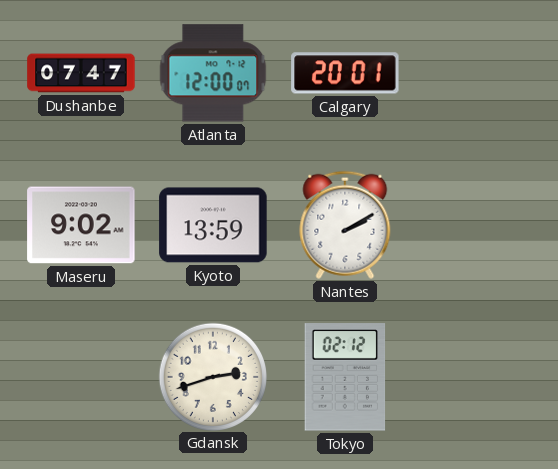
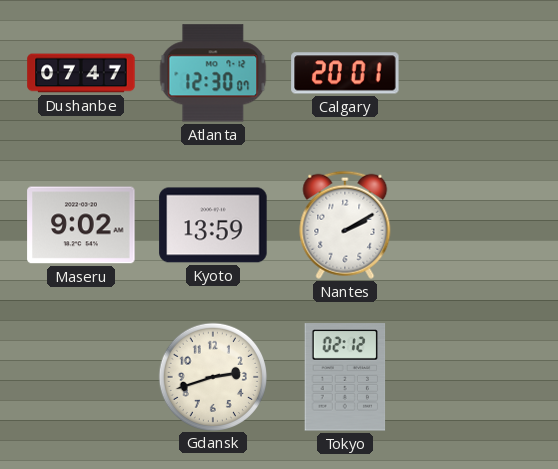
Atlanta: 12:00 -> 12:30 (213, 73)
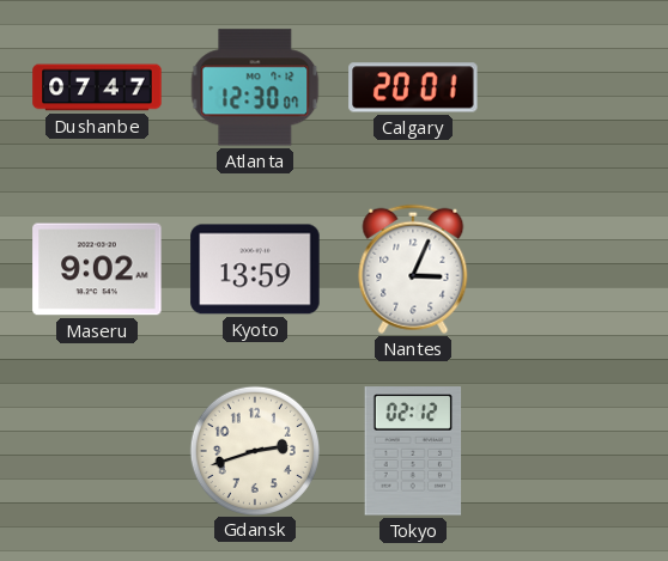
Nantes: 2:10 -> 3:04 (413, 269)
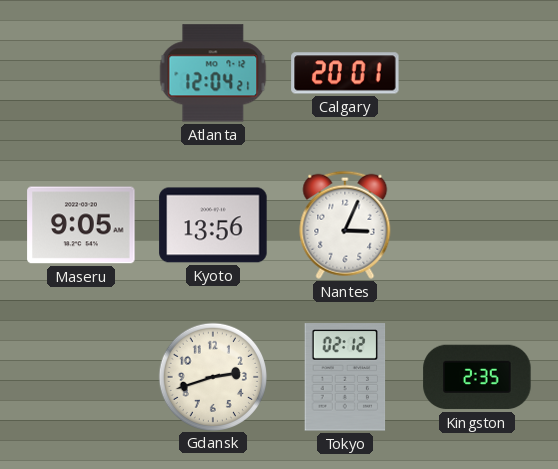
Dushanbe: 07:47 -> none (97, 87)
Atlanta: 12:30 -> 12:04 (213, 73)
Maseru: 9:02 -> 9:05 (81, 225)
Kyoto: 13:59 -> 13:56 (213, 225)
Kingston: none -> 2:35 (477, 377)
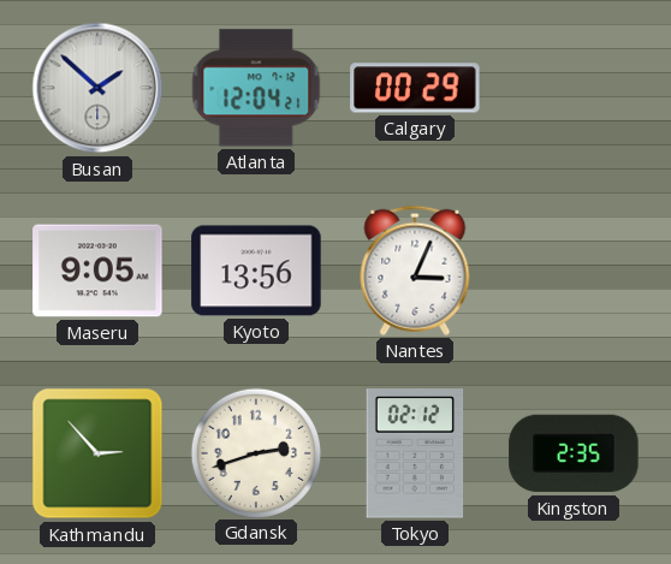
Busan: none -> 1:52 (97, 88)
Calgary: 20:01 -> 00:29 (415, 88)
Kathmandu: none -> 2:53 (97, 453)
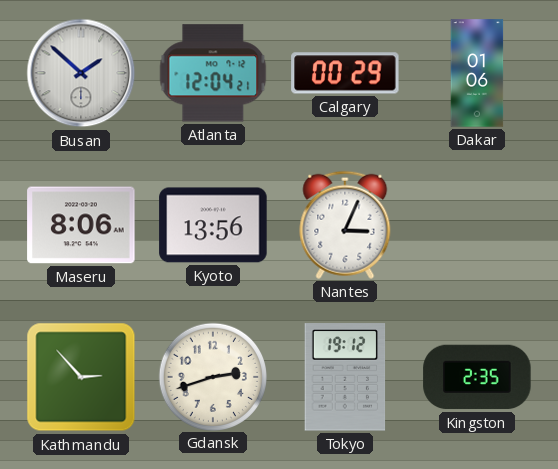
Dakar: none -> 01:06 (477, 73)
Maseru: 9:05 -> 8:06 (81, 225)
Tokyo: 02:12 -> 19:12 (345, 377)
